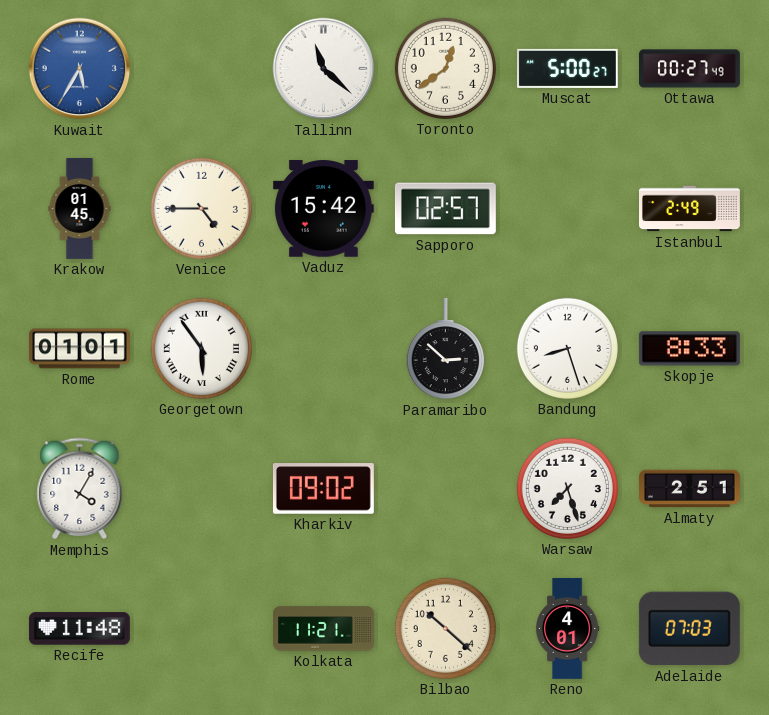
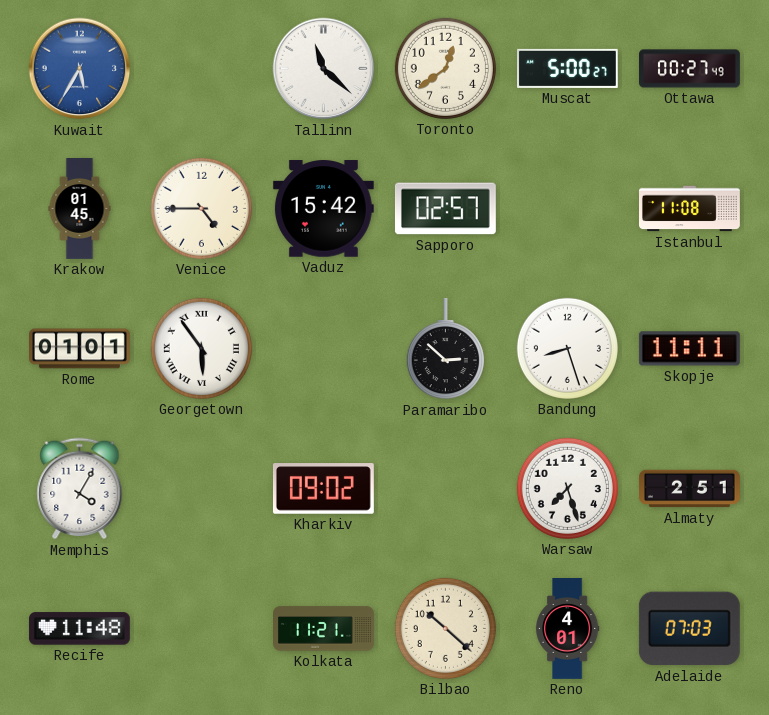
Istanbul: 2:49 -> 11:08 (690, 209)
Skopje: 8:33 -> 11:11 (689, 349)
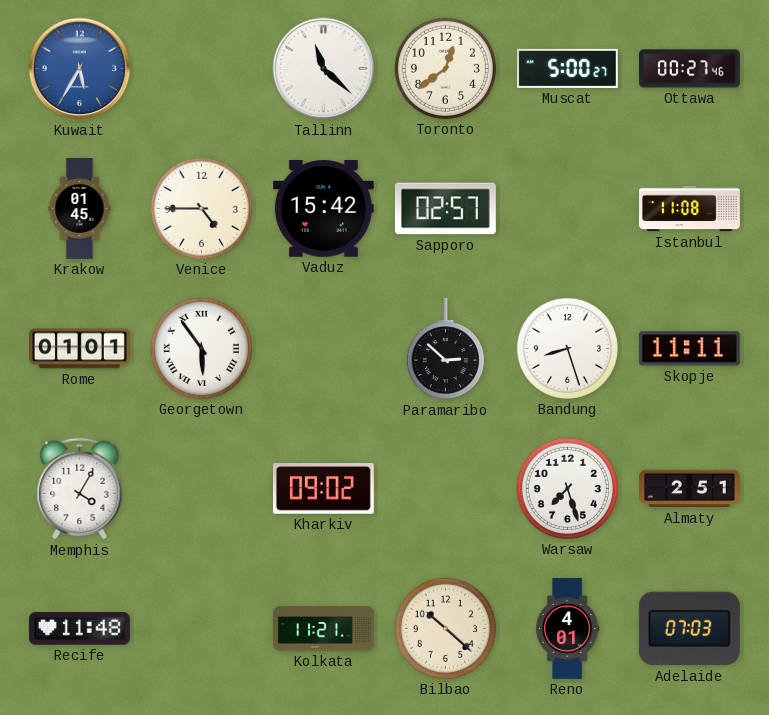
Ottawa: 00:27:49 -> 00:27:46 (690, 69)
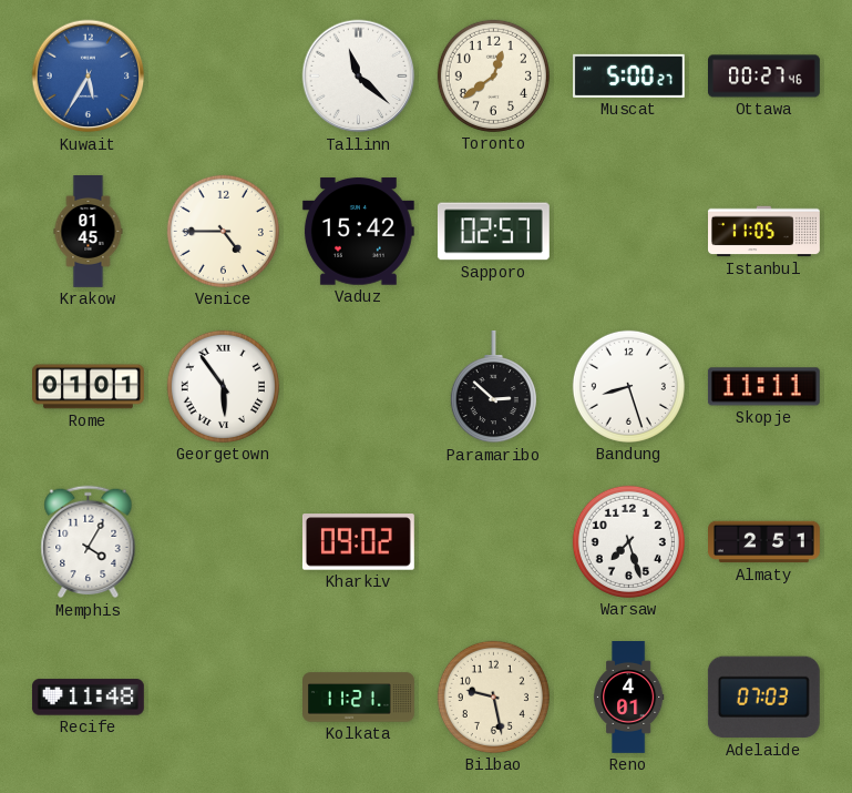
Istanbul: 11:08 -> 11:05 (764, 232)
Bilbao: 10:22 -> 9:28 (493, 697)
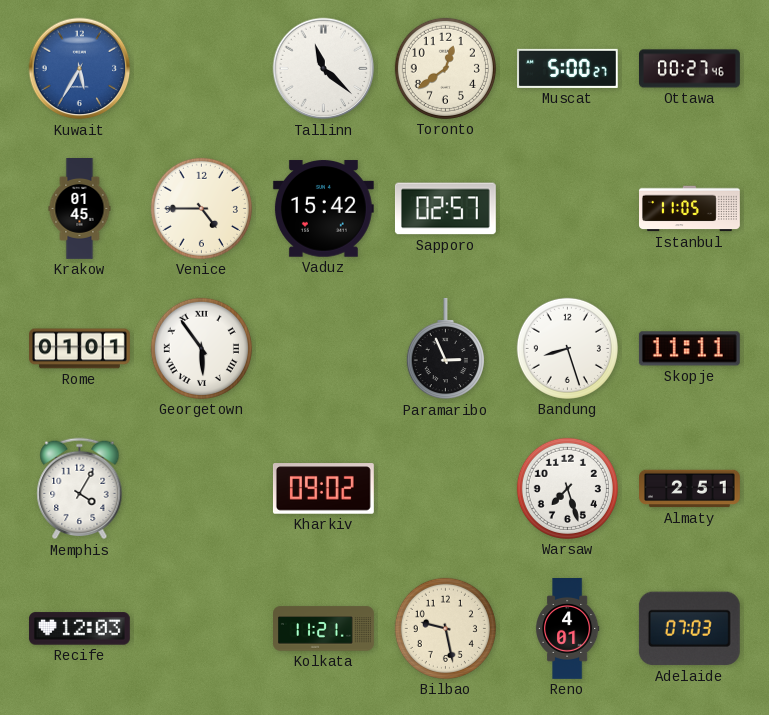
Paramaribo: 2:52 -> 2:56 (445, 349)
Recife: 11:48 -> 12:03 (79, 629)
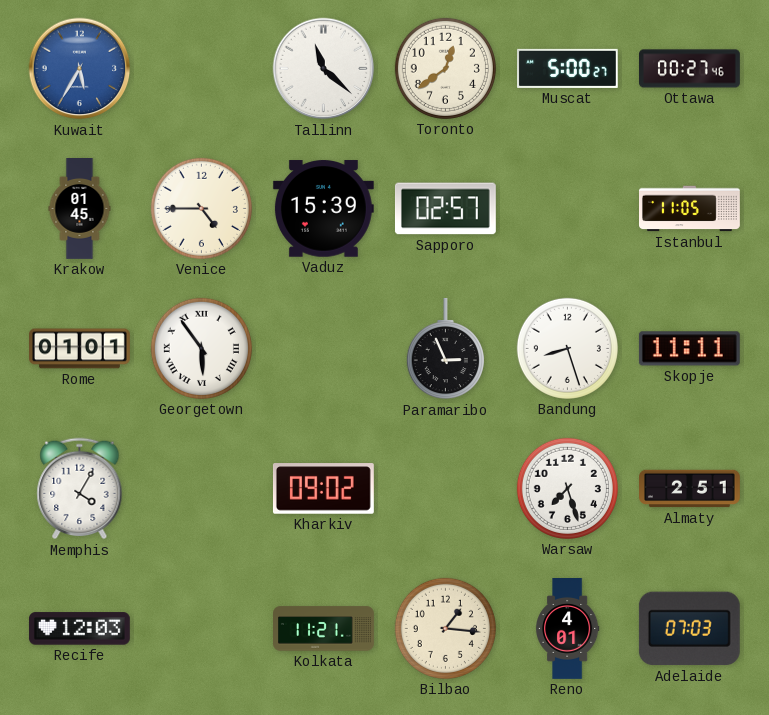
Vaduz: 15:42 -> 15:39 (323, 209)
Bilbao: 9:28 -> 1:16 (445, 628)
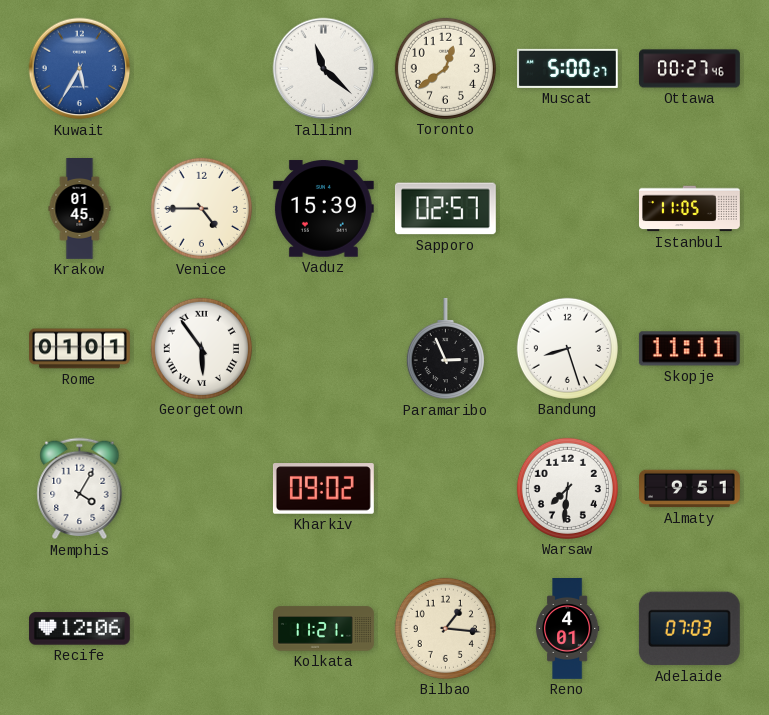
Warsaw: 7:27 -> 7:31 (567, 488)
Almaty: 2:51 -> 9:51 (690, 489)
Recife: 12:03 -> 12:06 (79, 629)
